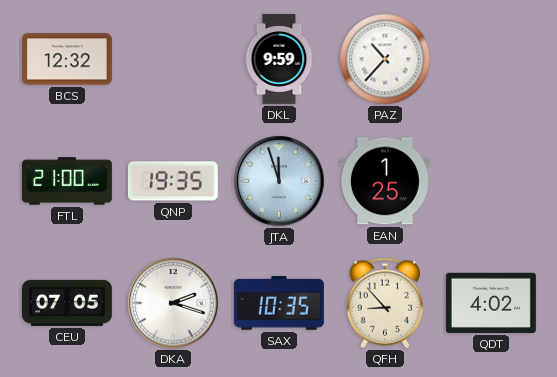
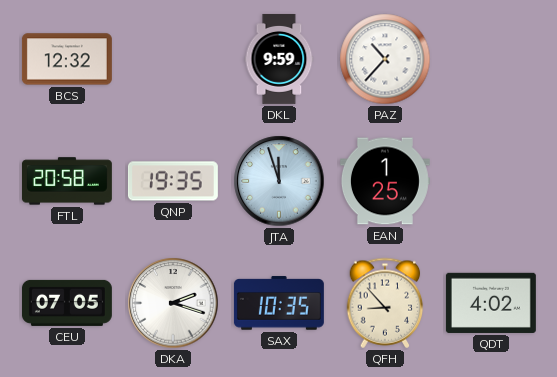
FTL: 21:00 -> 20:58 (67, 181)
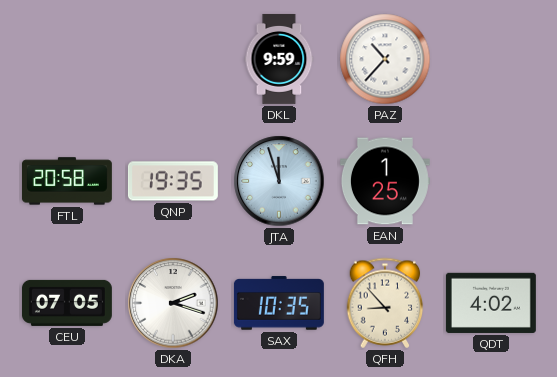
BCS: 12:32 -> none (67, 59)
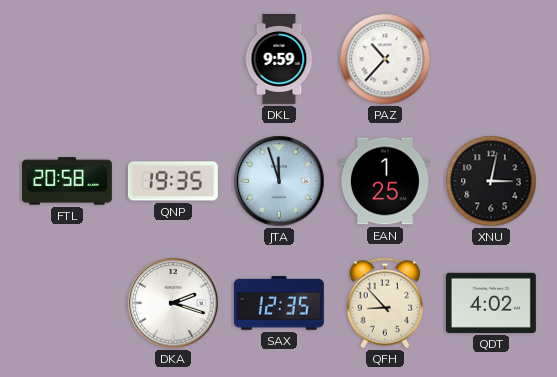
XNU: none -> 3:02 (491, 181)
CEU: 07:05 -> none (67, 303)
SAX: 10:35 -> 12:35 (279, 303)
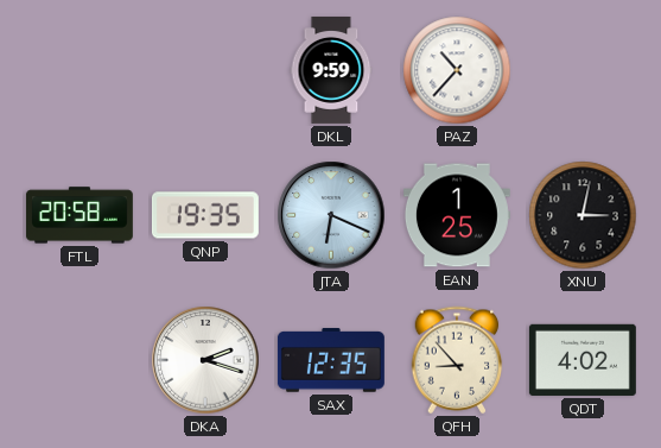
JTA: 11:57 -> 6:19 (331, 215)
